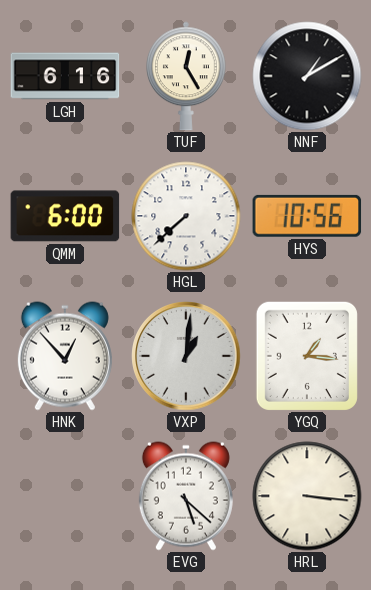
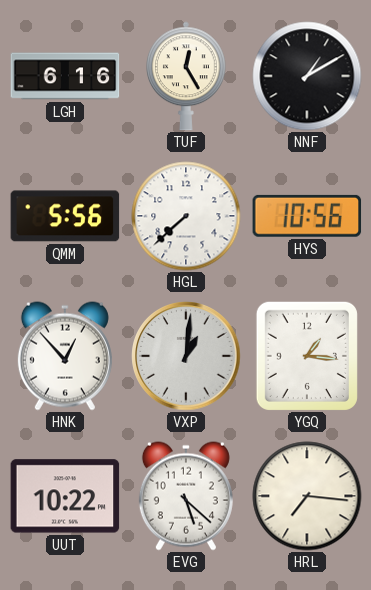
QMM: 6:00 -> 5:56 (65, 216)
UUT: none -> 10:22 (65, 496)
HRL: 3:16 -> 7:16 (307, 496)
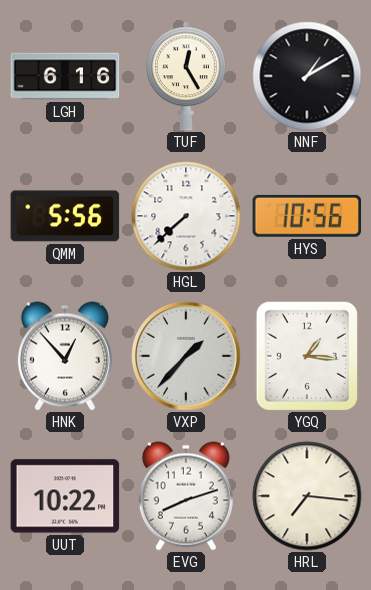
VXP: 1:01 -> 1:37 (186, 356)
EVG: 5:22 -> 8:12 (186, 496)
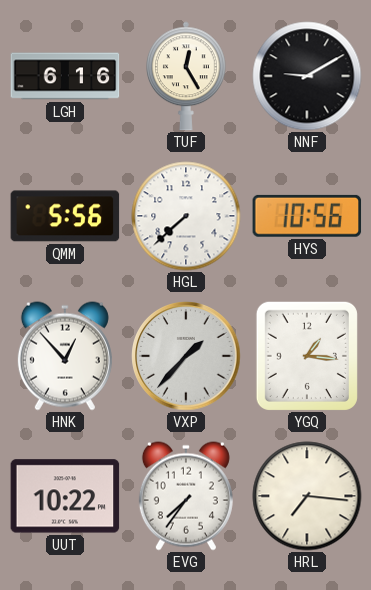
NNF: 1:10 -> 9:10 (307, 76)
EVG: 8:12 -> 7:36 (186, 496)
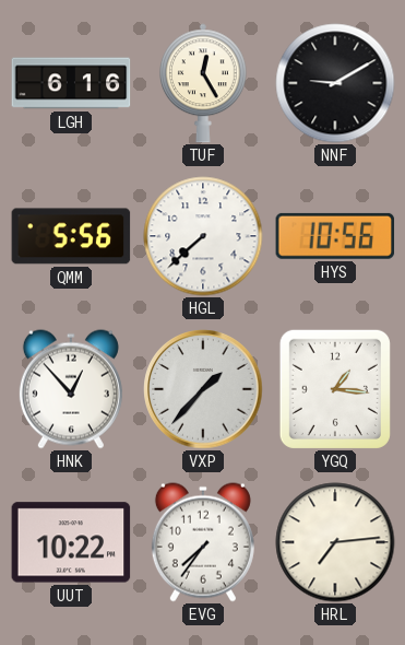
HRL: 7:16 -> 7:14 (335, 542)
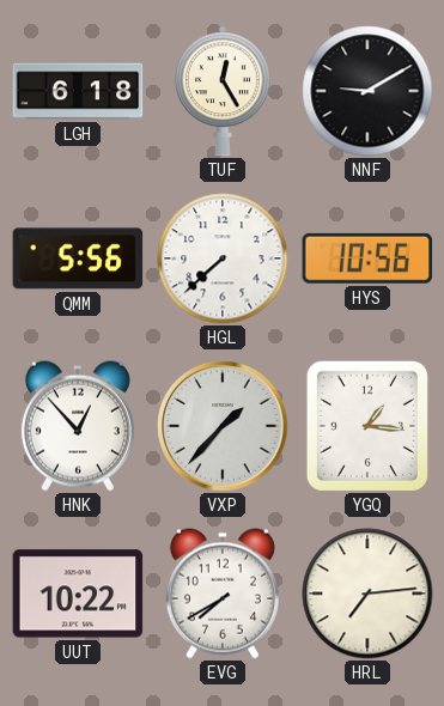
LGH: 6:16 -> 6:18 (78, 91)
EVG: 7:36 -> 7:40 (223, 594)
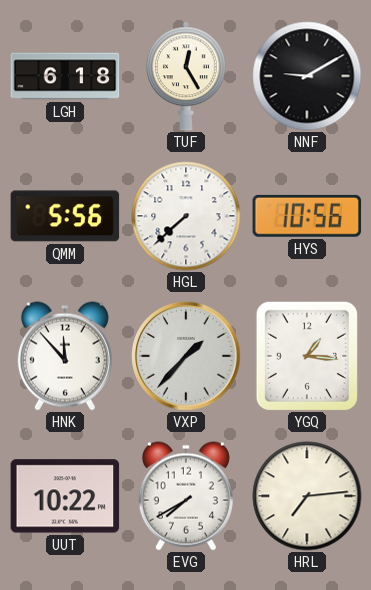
HNK: 12:53 -> 11:53 (65, 356)
